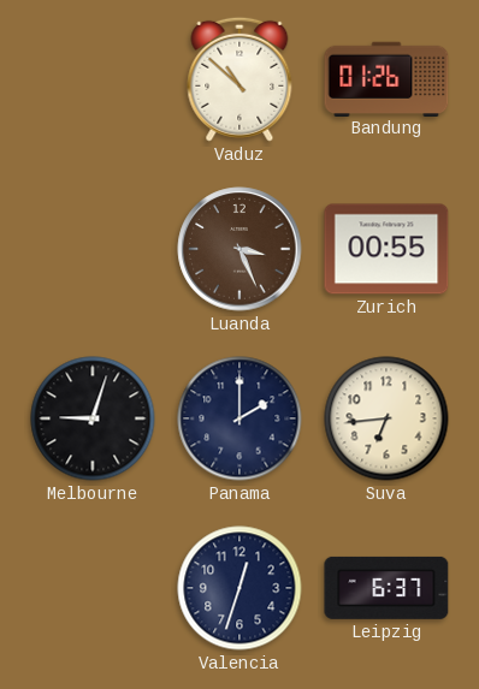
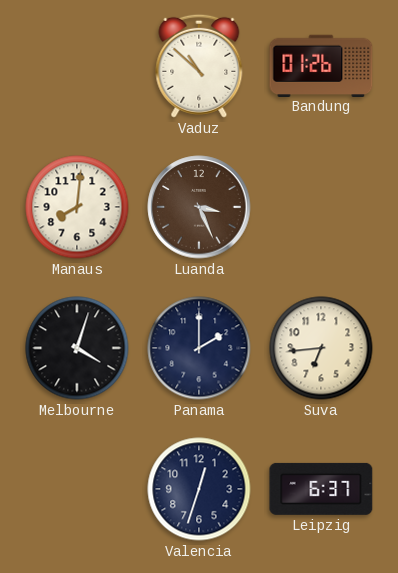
Manaus: none -> 8:01 (77, 207)
Zurich: 00:55 -> none (386, 249)
Melbourne: 9:03 -> 4:03 (77, 348)
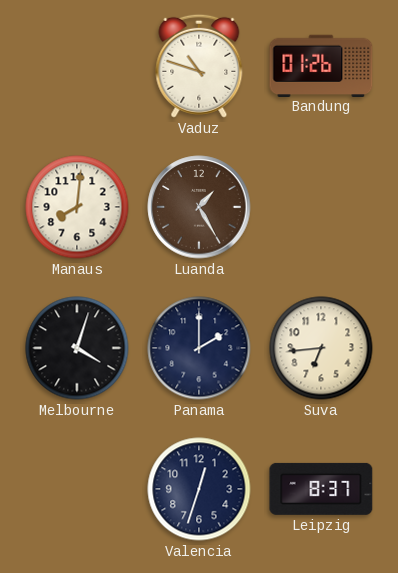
Vaduz: 10:52 -> 10:48 (199, 66)
Luanda: 3:26 -> 1:25 (199, 207)
Leipzig: 6:37 -> 8:37 (321, 489)
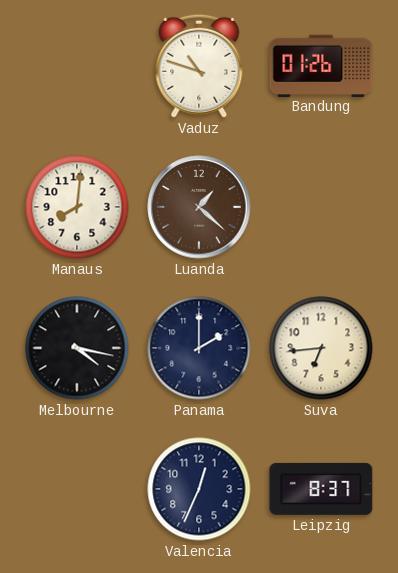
Luanda: 1:25 -> 1:22 (199, 207)
Melbourne: 4:03 -> 4:17 (77, 348)
Valencia: 12:33 -> 12:34 (199, 489)
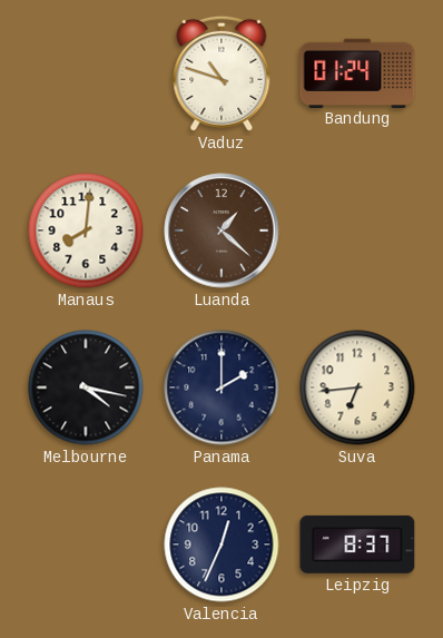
Bandung: 01:26 -> 01:24 (357, 72)
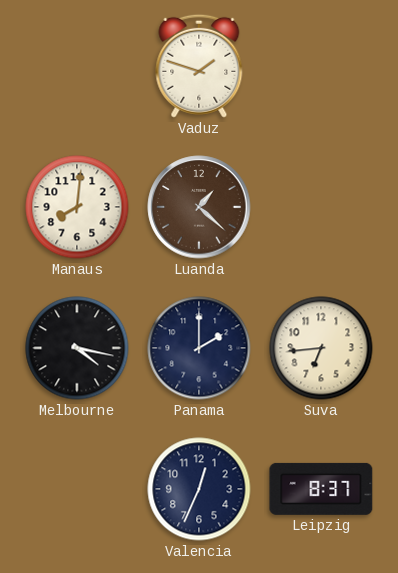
Vaduz: 10:48 -> 1:48 (199, 66)
Bandung: 01:24 -> none (357, 72)
